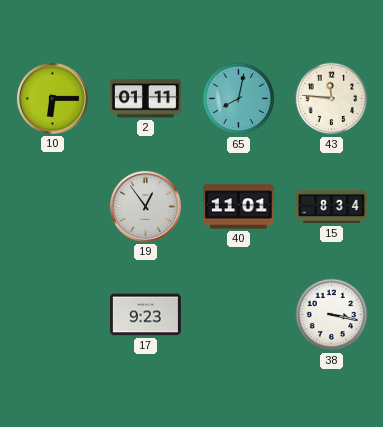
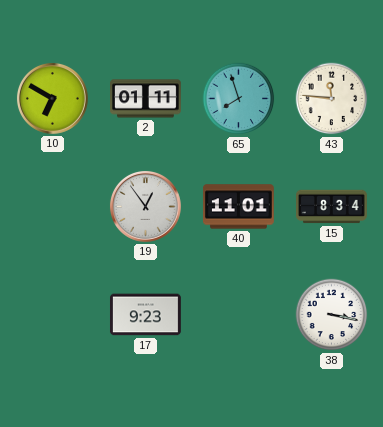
10: 6:15 -> 6:50 (52, 98)
65: 8:02 -> 7:57 (239, 99)
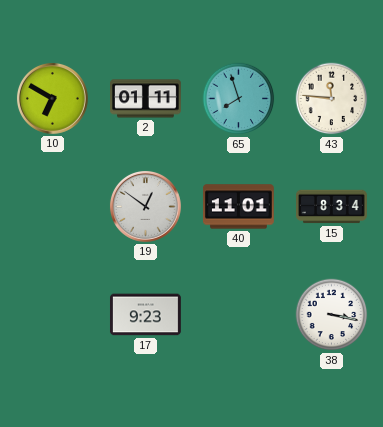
19: 12:54 -> 12:51 (145, 206)
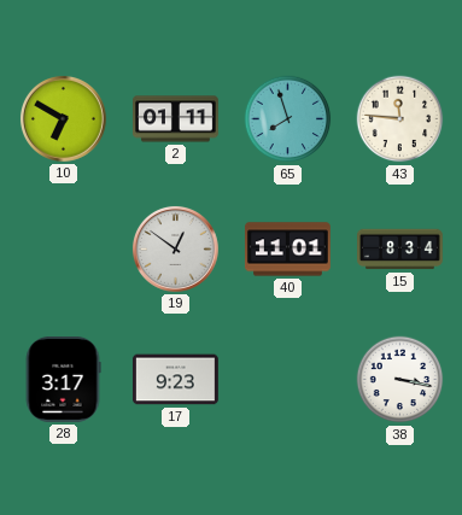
28: none -> 3:17 (63, 379)
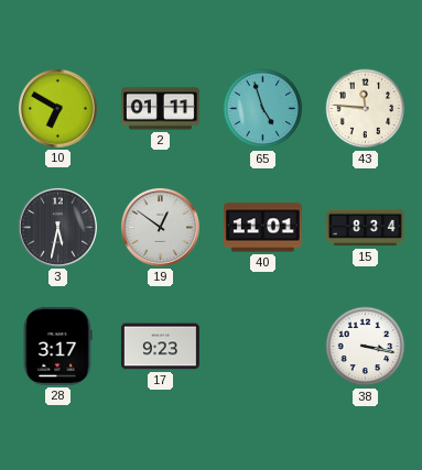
65: 7:57 -> 4:57 (263, 109)
3: none -> 5:32 (57, 227)
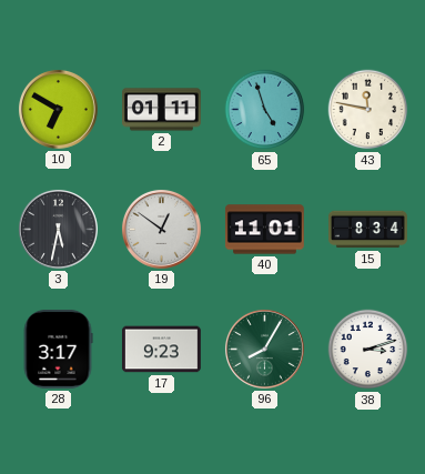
43: 11:46 -> 11:47 (368, 110)
96: none -> 8:05 (264, 349)
38: 3:17 -> 3:12 (368, 350)
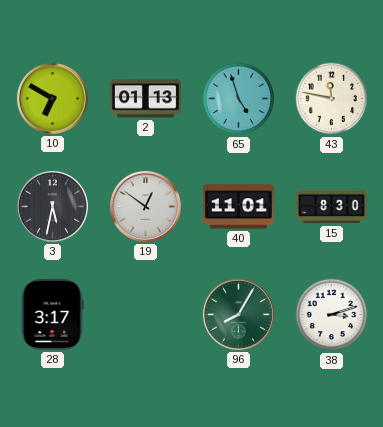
2: 01:11 -> 01:13 (146, 99)
15: 8:34 -> 8:30 (332, 207)
17: 9:23 -> none (161, 350)
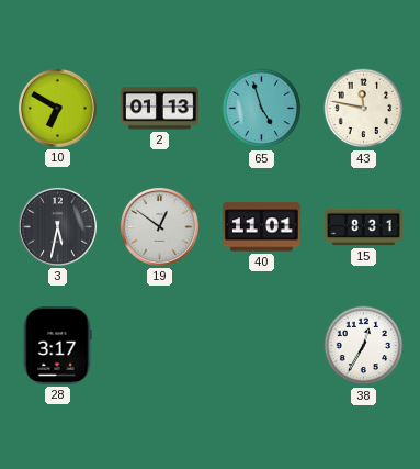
15: 8:30 -> 8:31 (364, 227)
96: 8:05 -> none (238, 314)
38: 3:12 -> 12:35 (364, 346)
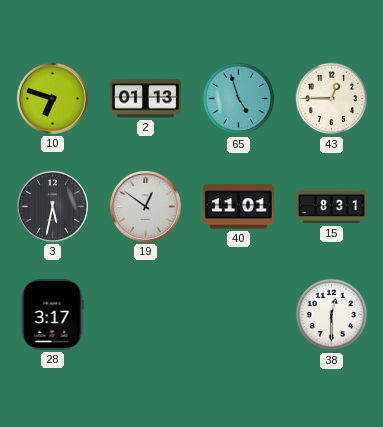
10: 6:50 -> 6:48 (52, 98)
43: 11:47 -> 12:45 (332, 99)
38: 12:35 -> 12:30 (332, 315)
